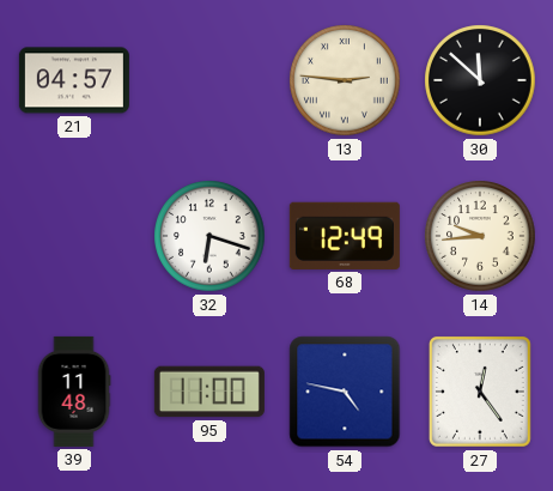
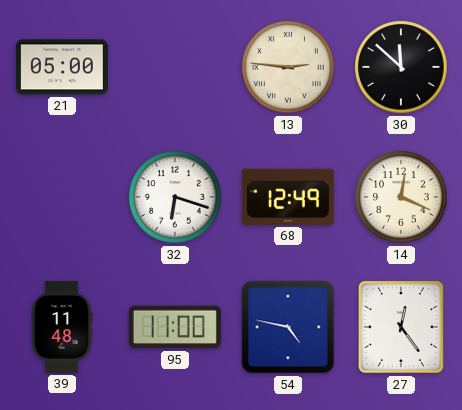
21: 04:57 -> 05:00 (62, 67)
14: 9:44 -> 12:19 (401, 197)
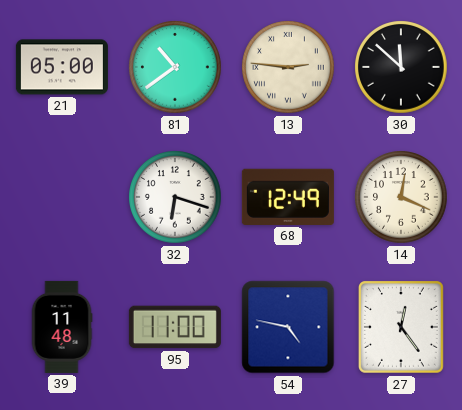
81: none -> 10:39 (175, 67)
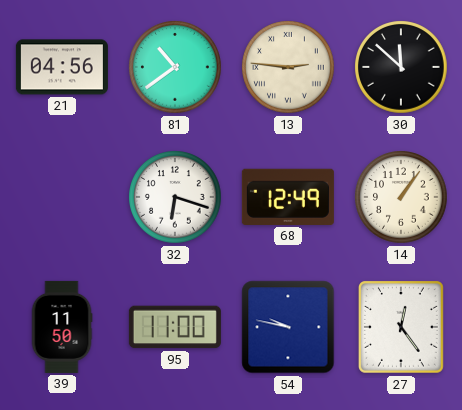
21: 05:00 -> 04:56 (62, 67)
14: 12:19 -> 1:06 (401, 197)
39: 11:48 -> 11:50 (62, 327)
54: 4:47 -> 9:47 (288, 327)
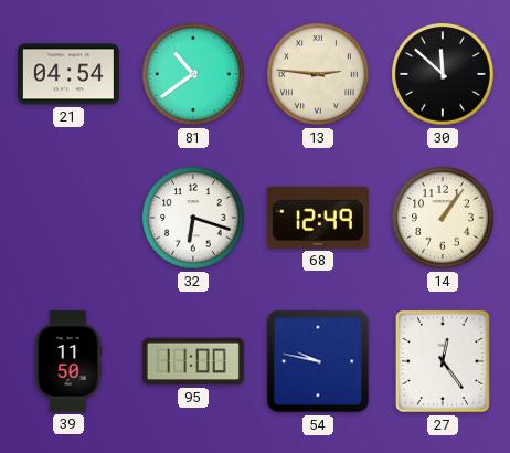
21: 04:56 -> 04:54 (68, 74)
